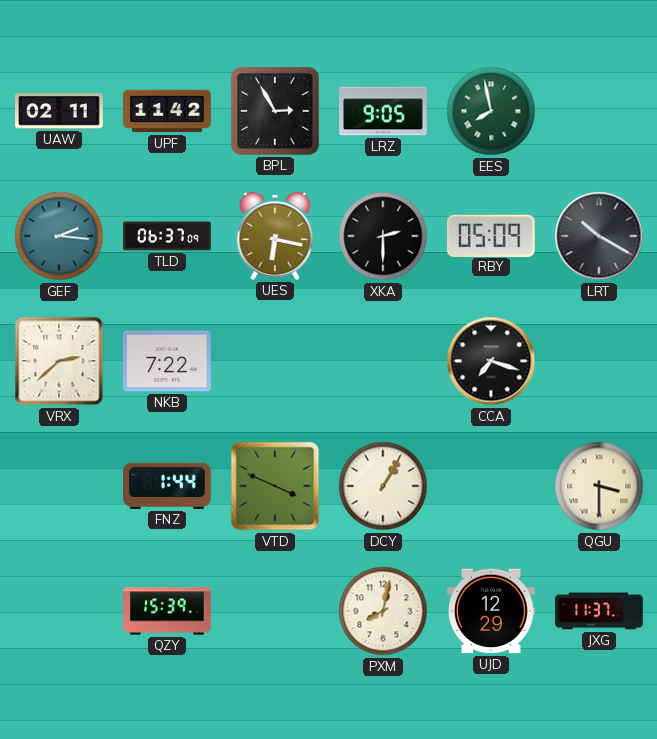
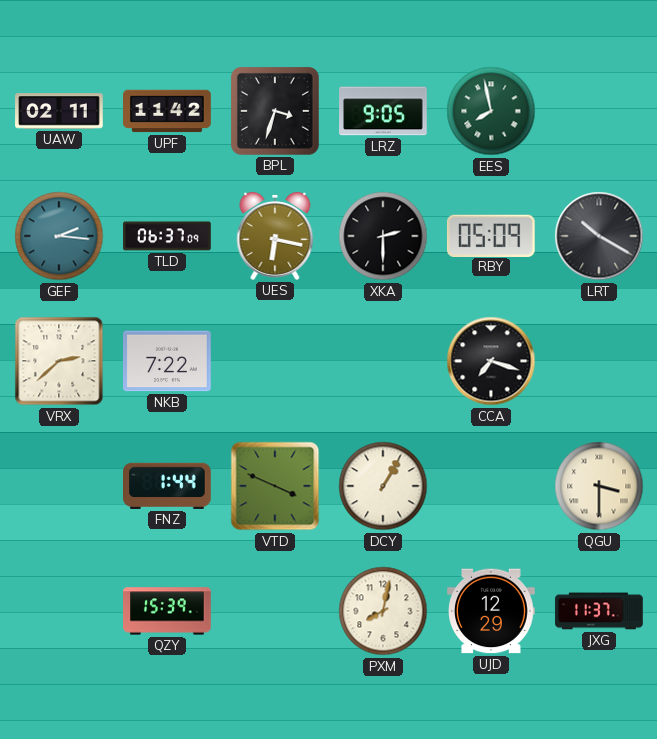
BPL: 2:55 -> 3:33 (275, 111)
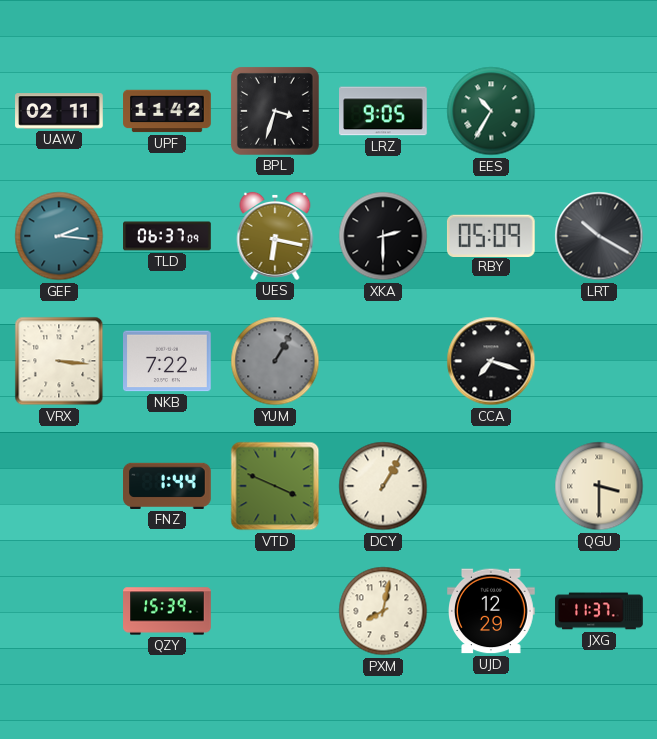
EES: 7:58 -> 10:35 (491, 111)
VRX: 2:38 -> 3:16 (59, 361)
YUM: none -> 1:05 (275, 361)
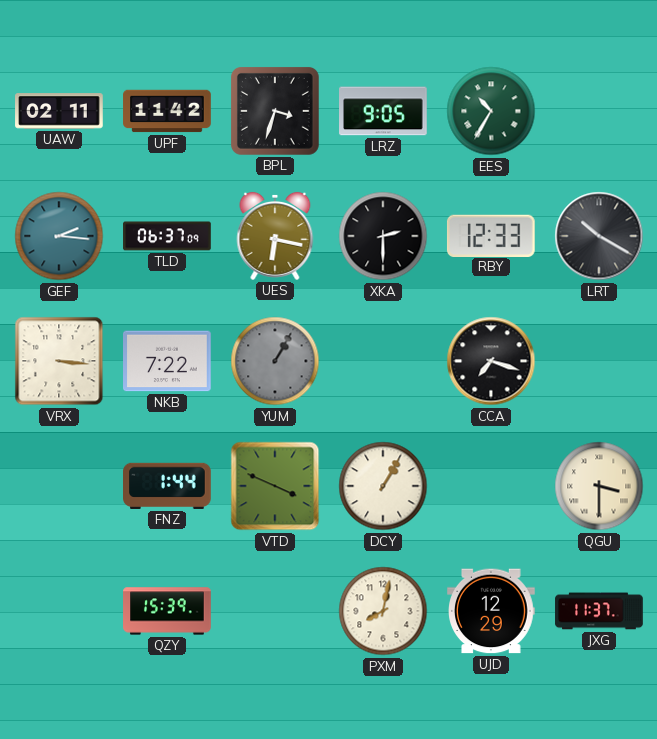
RBY: 05:09 -> 12:33 (491, 235)
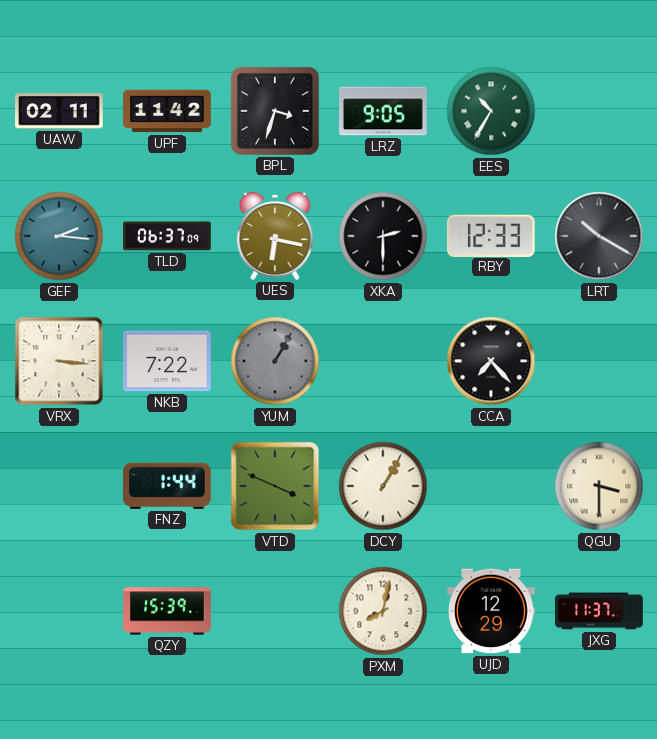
CCA: 7:18 -> 7:23 (491, 361)
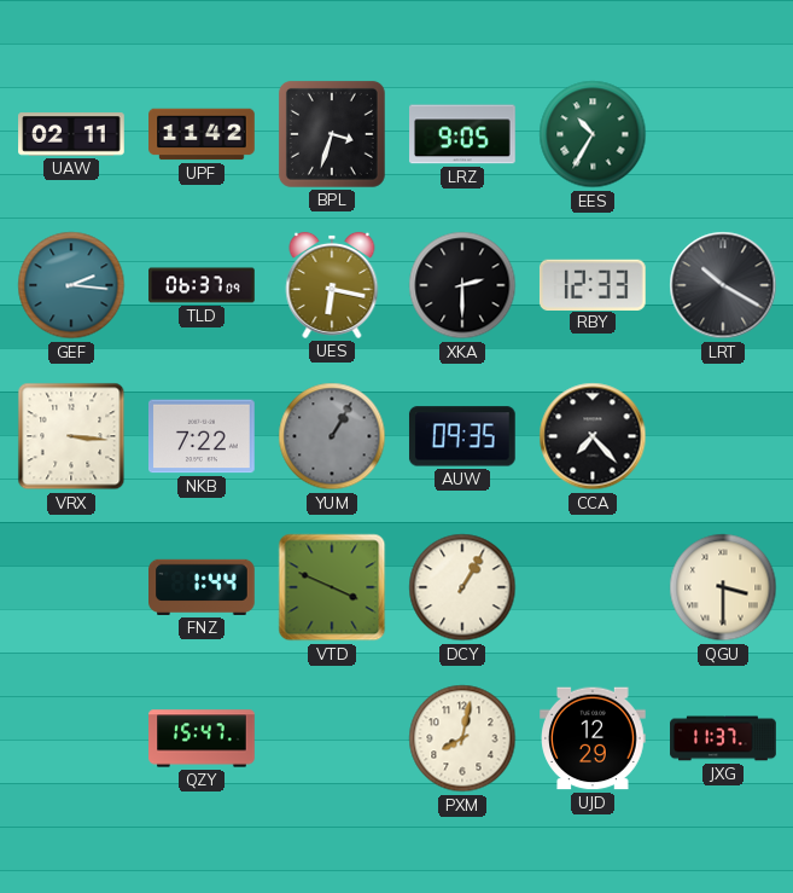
AUW: none -> 09:35 (462, 436)
QZY: 15:39 -> 15:47 (202, 738)
